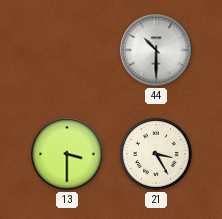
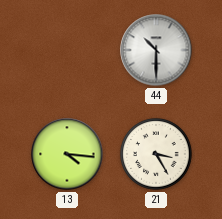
13: 3:30 -> 4:16 (67, 154)
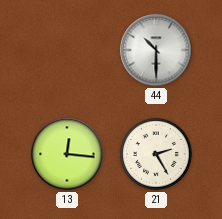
13: 4:16 -> 12:16 (67, 154)
21: 3:25 -> 2:25 (156, 154)
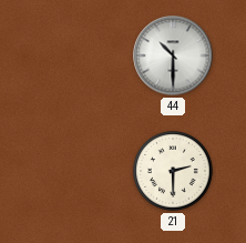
13: 12:16 -> none (67, 154)
21: 2:25 -> 2:30 (173, 171)
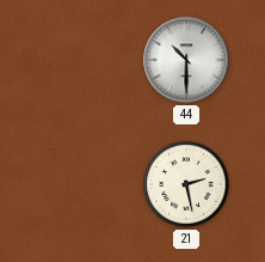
21: 2:30 -> 2:28 (186, 184)
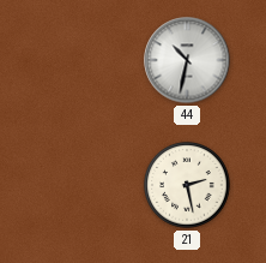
44: 10:30 -> 10:32 (187, 60)
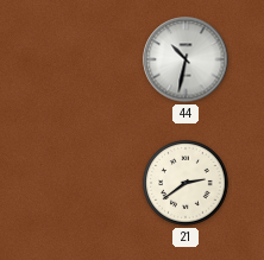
21: 2:28 -> 2:39 (186, 183)
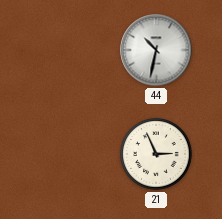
21: 2:39 -> 2:56 (156, 154)
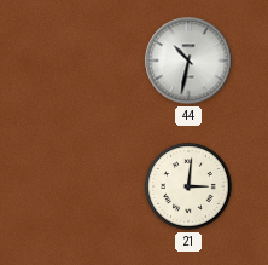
21: 2:56 -> 3:01 (188, 186)
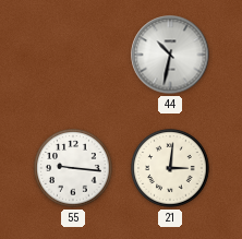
55: none -> 9:16 (73, 168)
